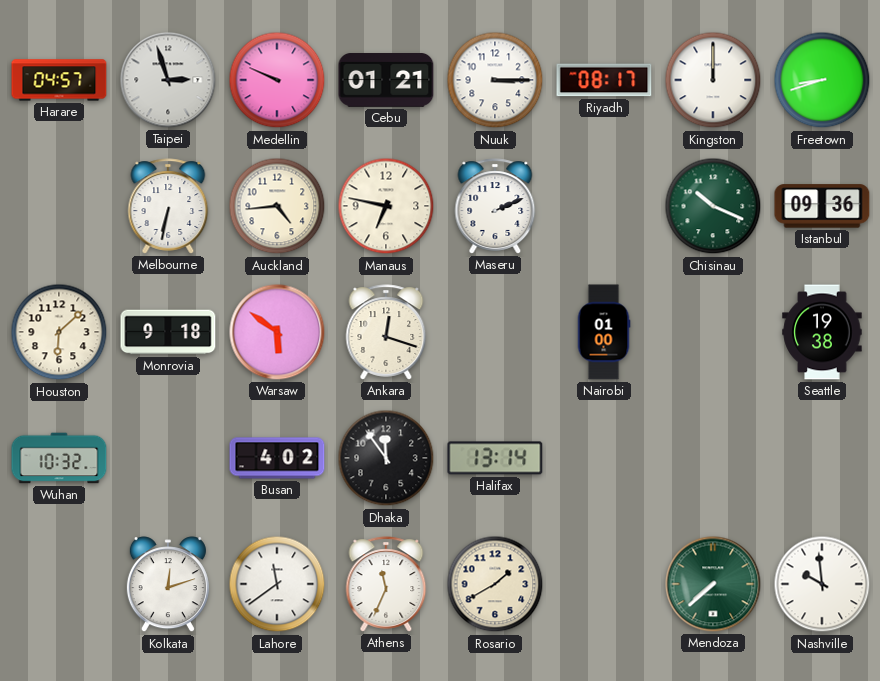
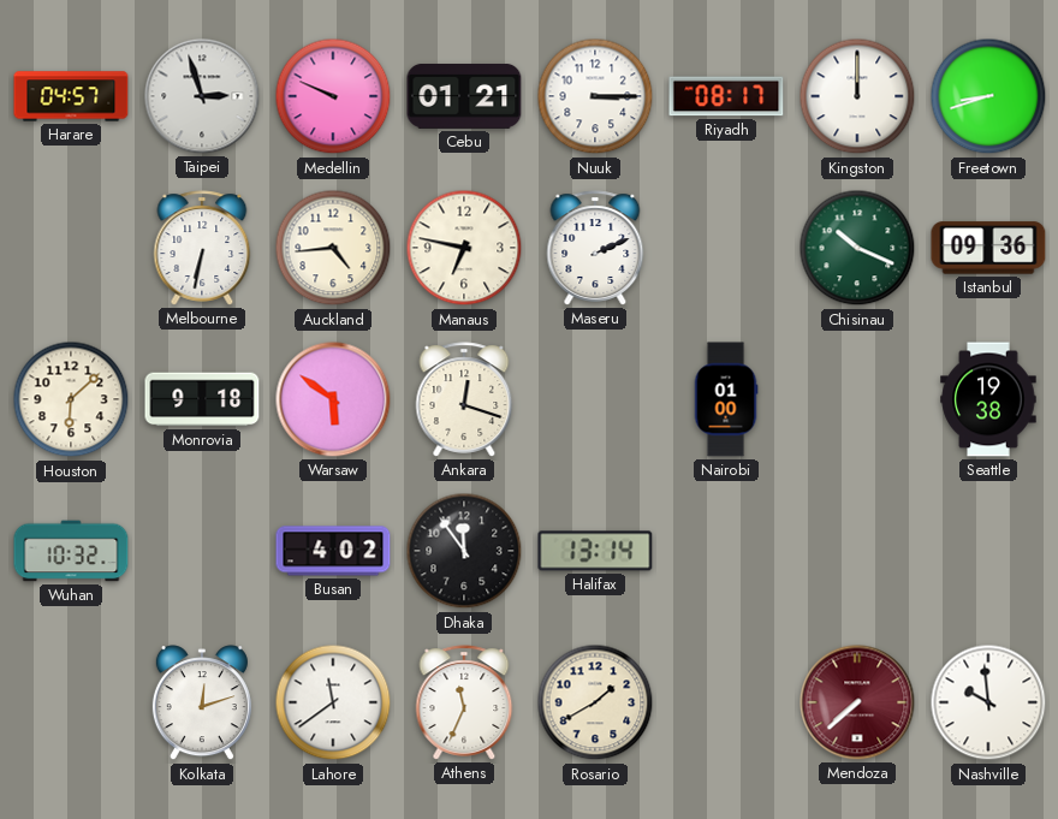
Mendoza dial: green -> burgundy (857, 702)
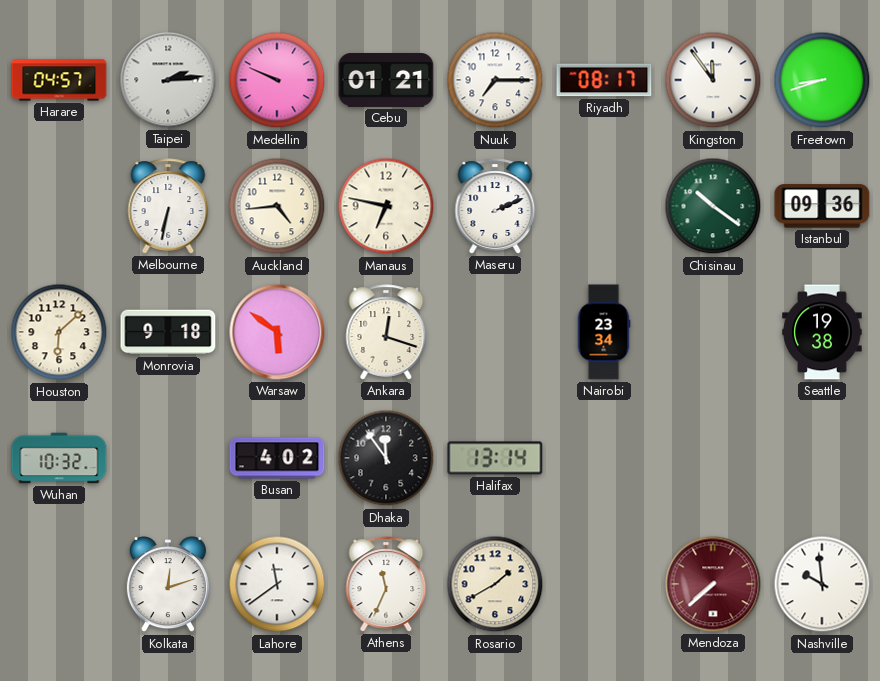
Taipei: 2:57 -> 2:14 (168, 80)
Nuuk: 3:15 -> 7:15 (495, 80)
Kingston: 12:00 -> 11:54 (713, 80)
Chisinau: 10:19 -> 10:21 (713, 206)
Nairobi: 01:00 -> 23:34 (604, 332)
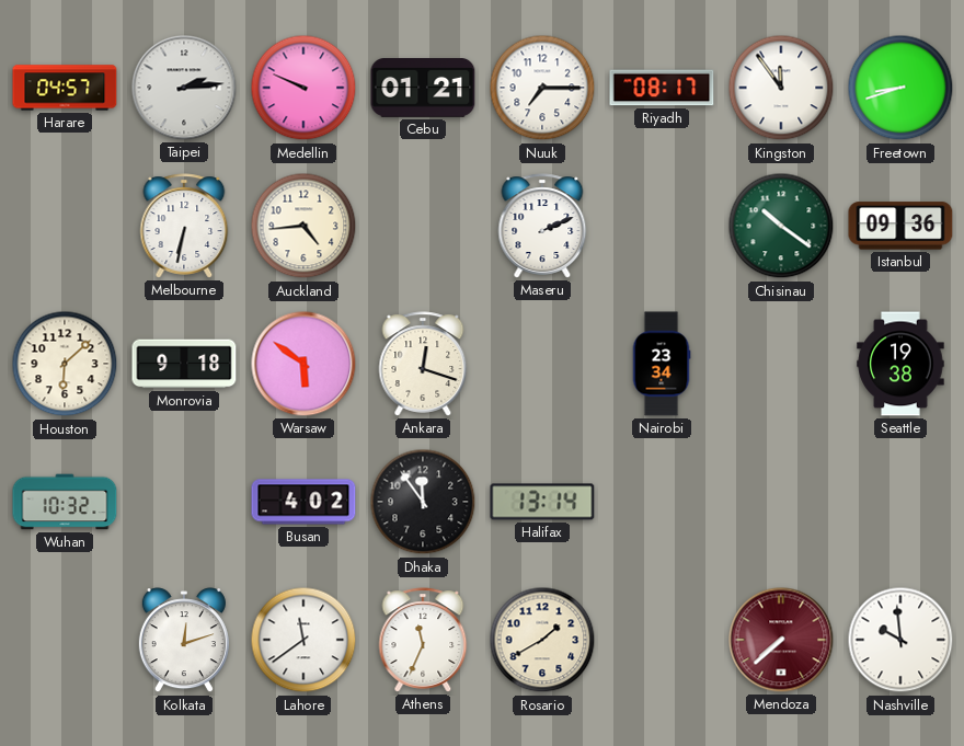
Manaus: 6:47 -> none (386, 206)
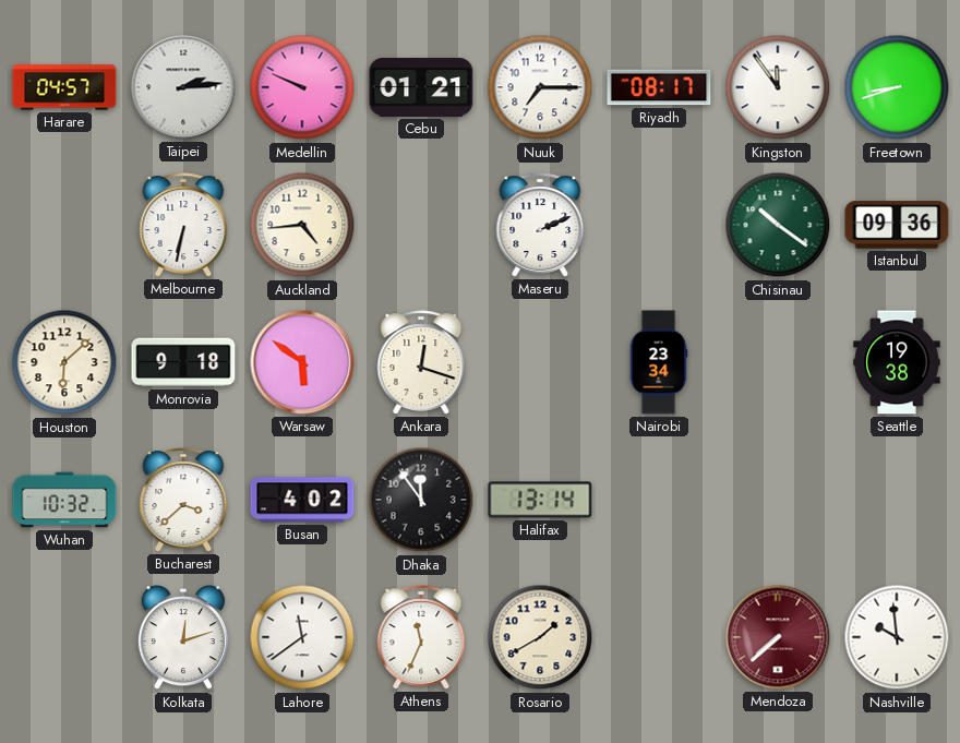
Bucharest: none -> 3:38 (183, 500)
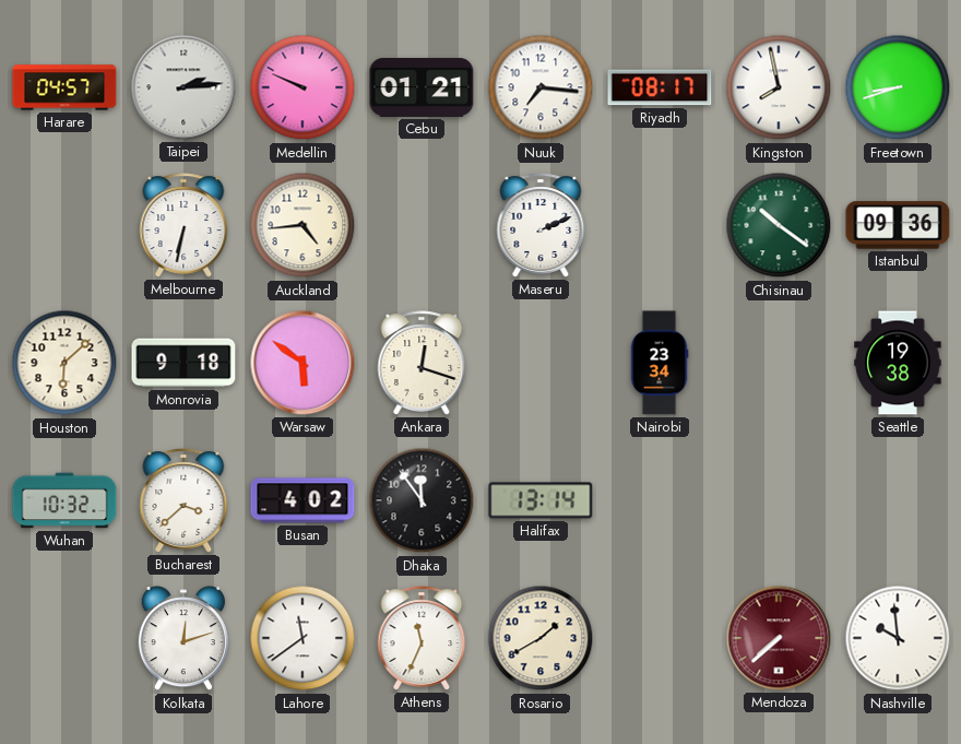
Nuuk: 7:15 -> 7:16 (541, 87)
Kingston: 11:54 -> 7:58 (779, 87)
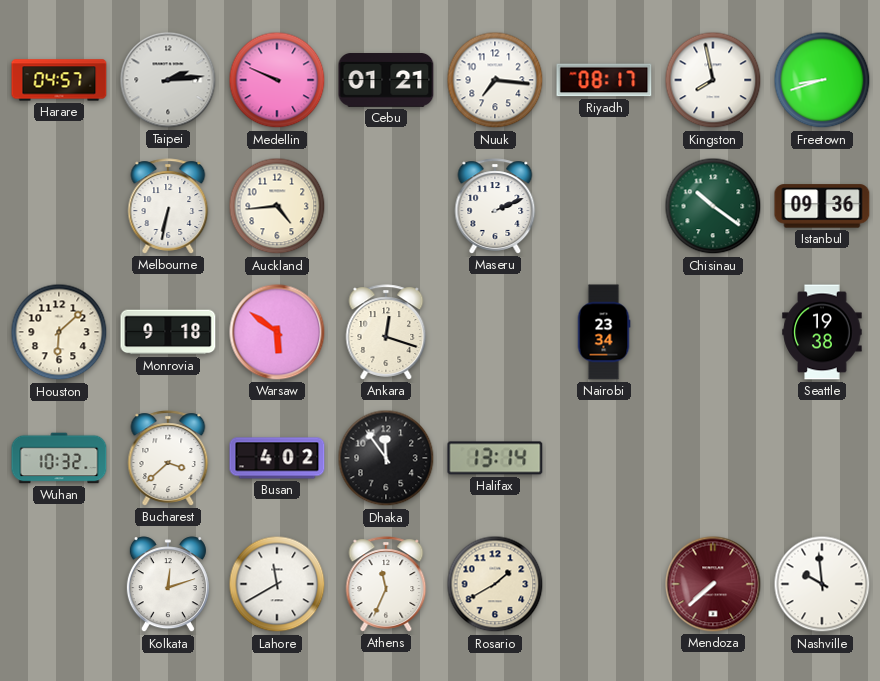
Lahore: 11:39 -> 11:40 (277, 584)
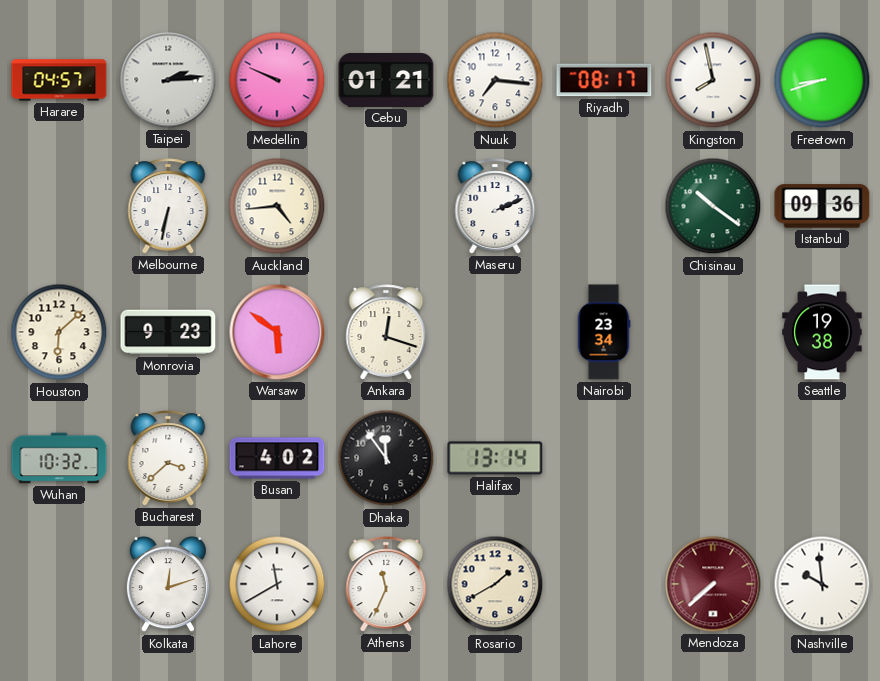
Monrovia: 9:18 -> 9:23 (168, 332)
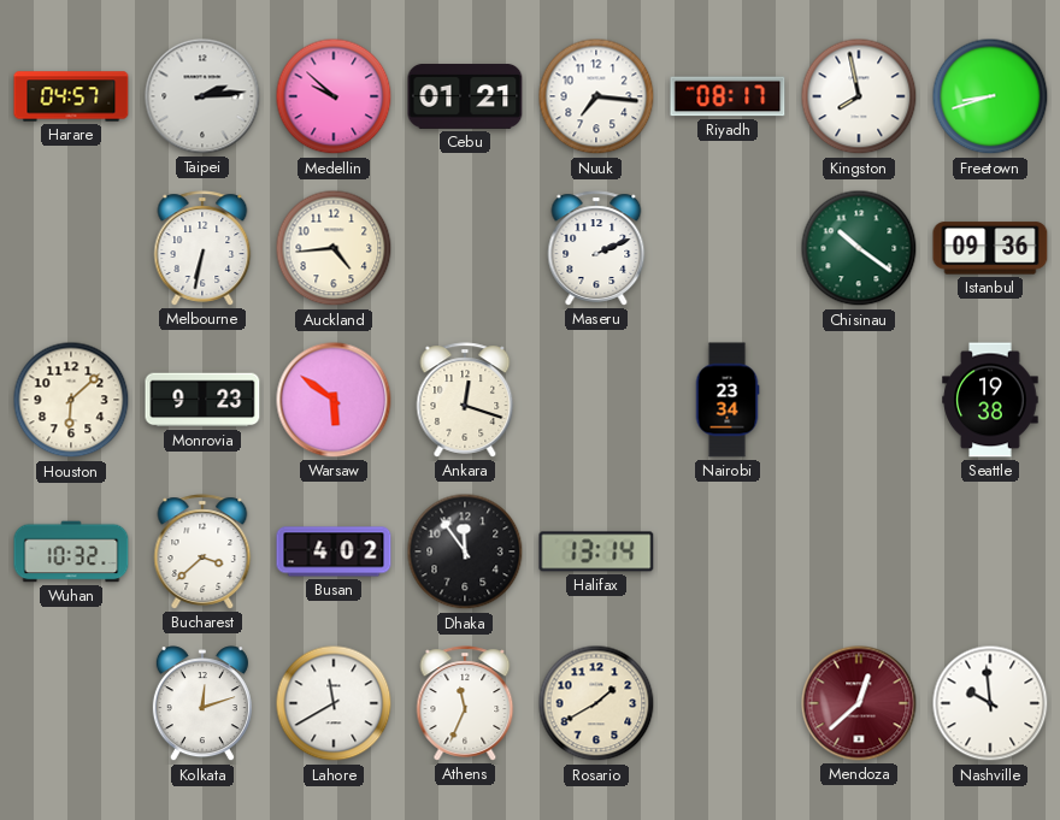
Medellin: 9:49 -> 9:52 (334, 96)
Mendoza: 7:38 -> 12:38 (859, 703)
